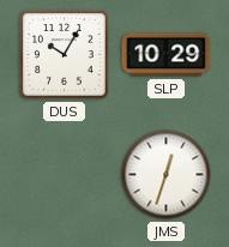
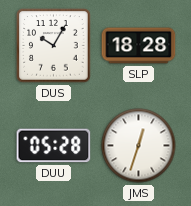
SLP: 10:29 -> 18:28 (139, 46)
DUU: none -> 05:28 (54, 146)
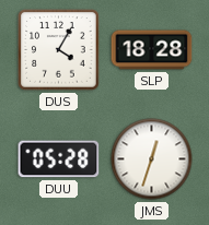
DUS: 10:05 -> 4:05 (59, 50)
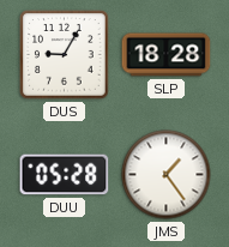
DUS: 4:05 -> 9:05 (65, 55)
JMS: 12:33 -> 1:24 (167, 175)
